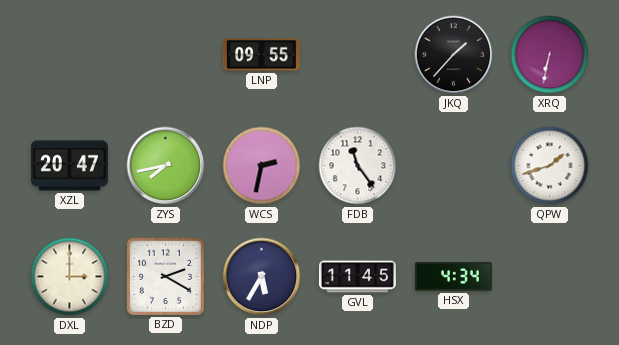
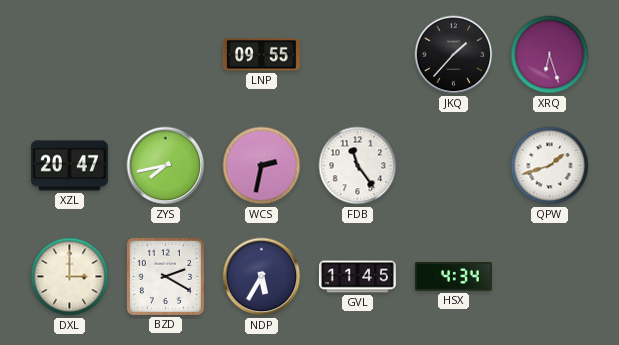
XRQ: 6:32 -> 6:27 (550, 55)
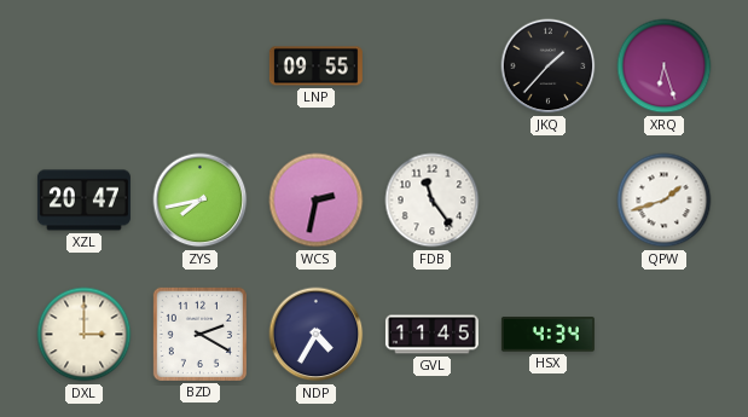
NDP: 5:35 -> 4:35 (317, 335)
